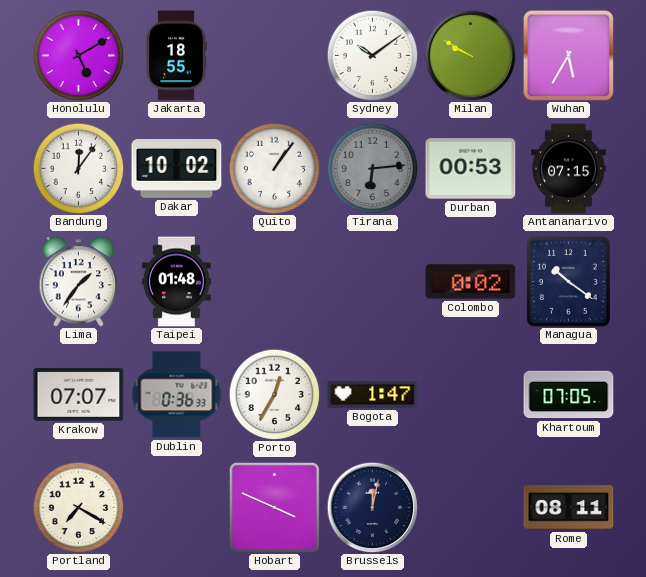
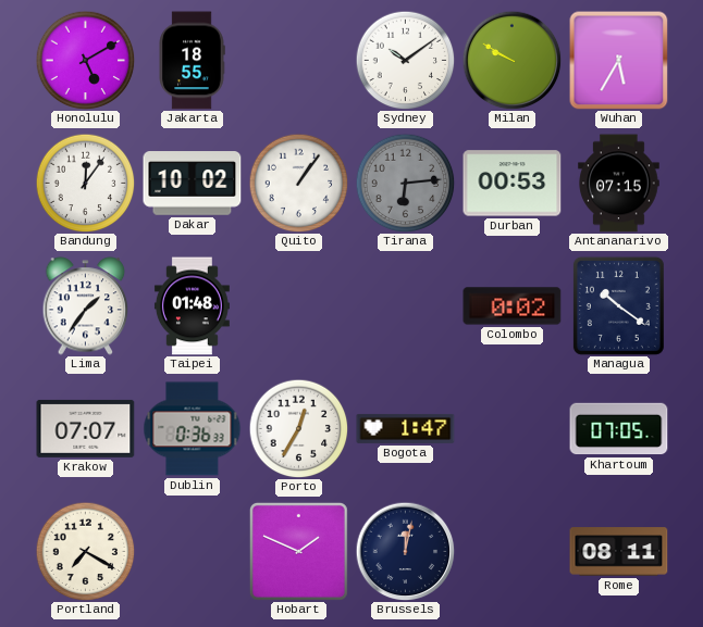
Hobart: 3:49 -> 1:49 (298, 551)
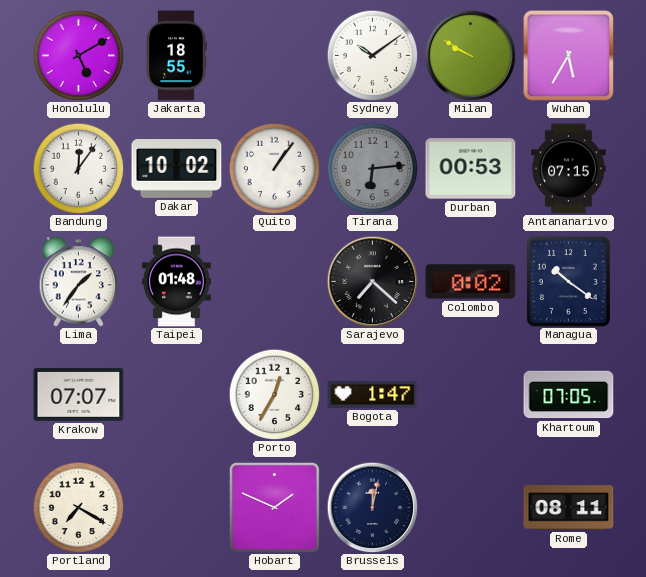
Sarajevo: none -> 7:22 (372, 281)
Dublin: 0:36 -> none (193, 429)
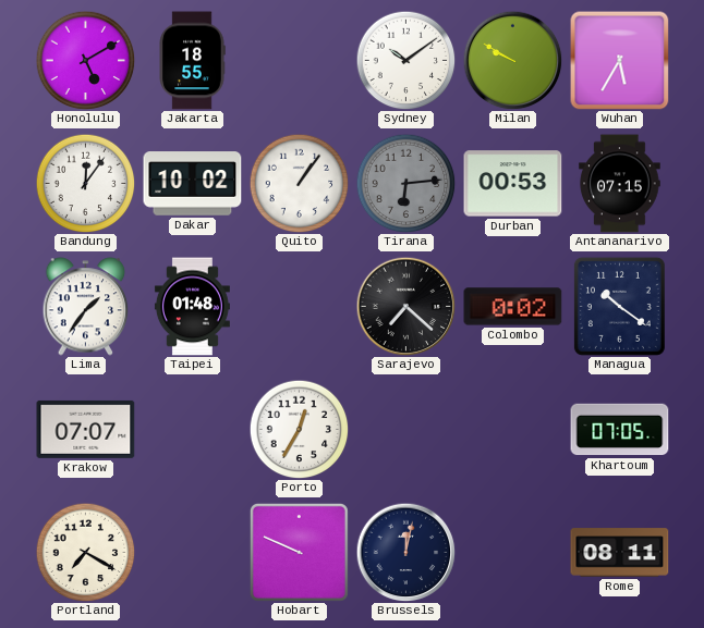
Bogota: 1:47 -> none (373, 394)
Hobart: 1:49 -> 9:49 (299, 552)
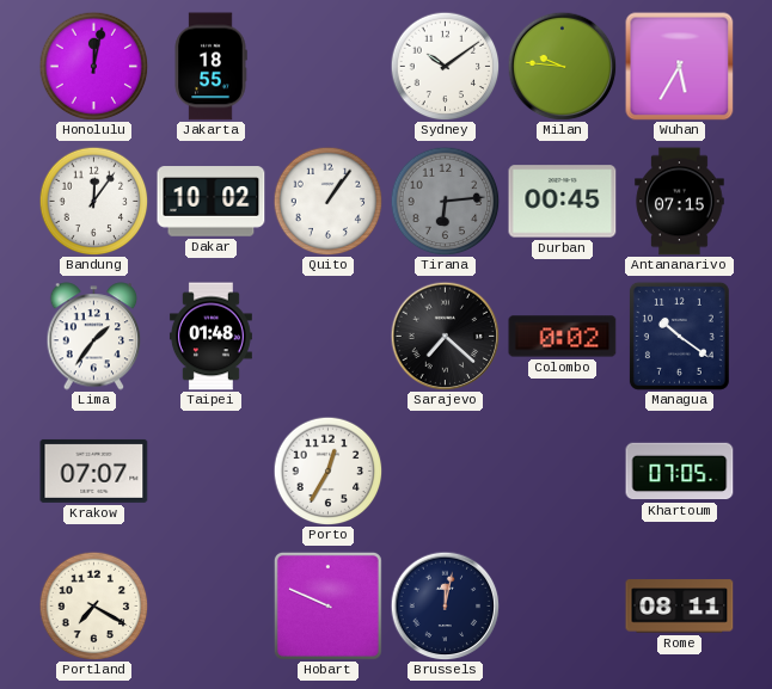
Honolulu: 5:10 -> 12:02 (93, 66)
Milan: 9:50 -> 9:46 (562, 66)
Durban: 00:53 -> 00:45 (563, 202)
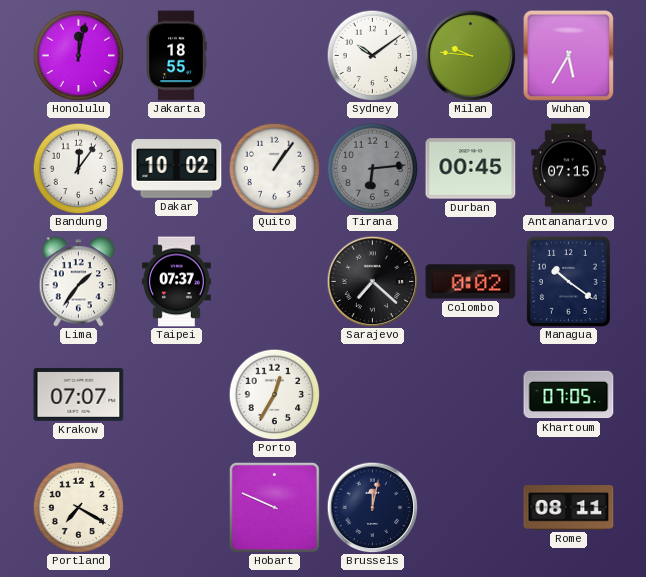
Taipei: 01:48 -> 07:37 (176, 282)
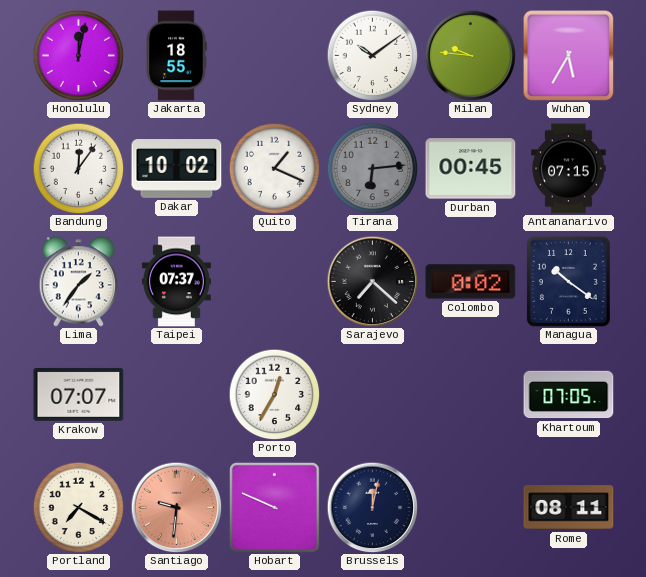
Quito: 1:06 -> 1:19 (274, 168)
Santiago: none -> 9:31 (176, 507)
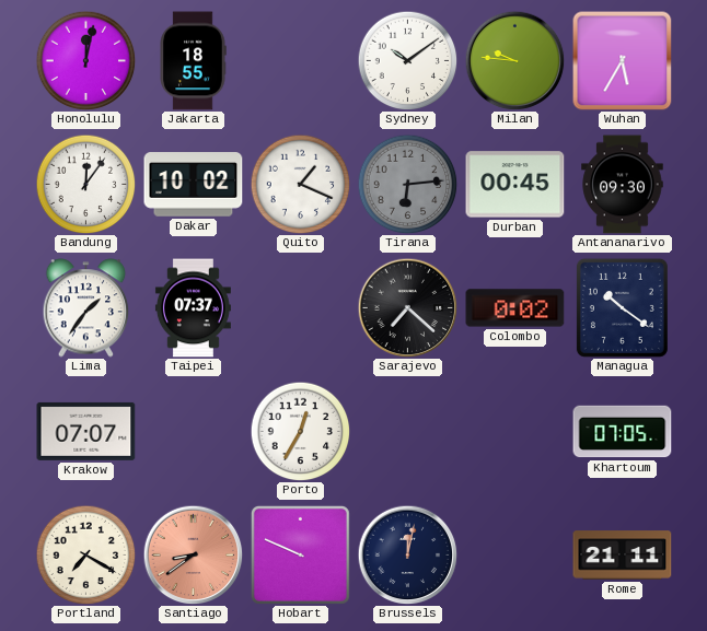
Antananarivo: 07:15 -> 09:30 (623, 185)
Santiago: 9:31 -> 8:39 (193, 554)
Rome: 08:11 -> 21:11 (623, 556)
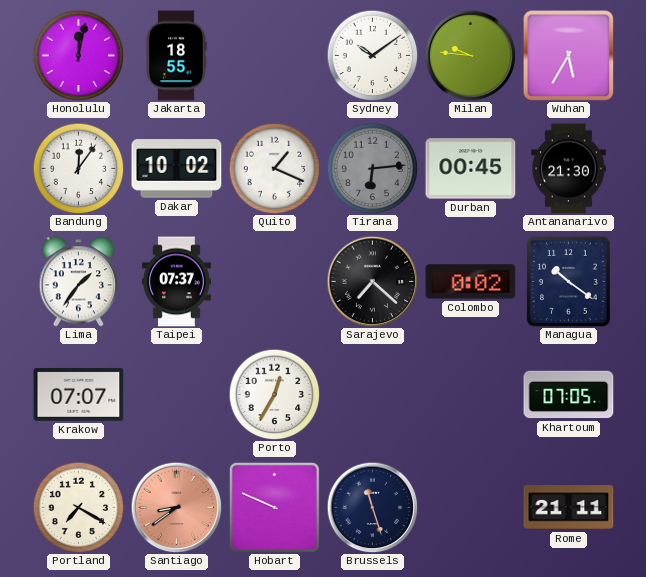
Antananarivo: 09:30 -> 21:30 (569, 169)
Brussels: 12:02 -> 11:27 (372, 507)
